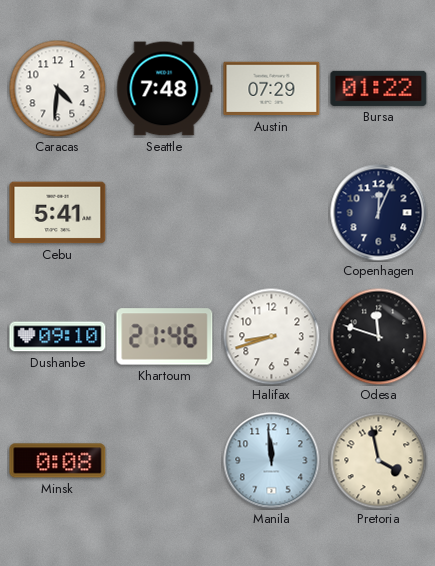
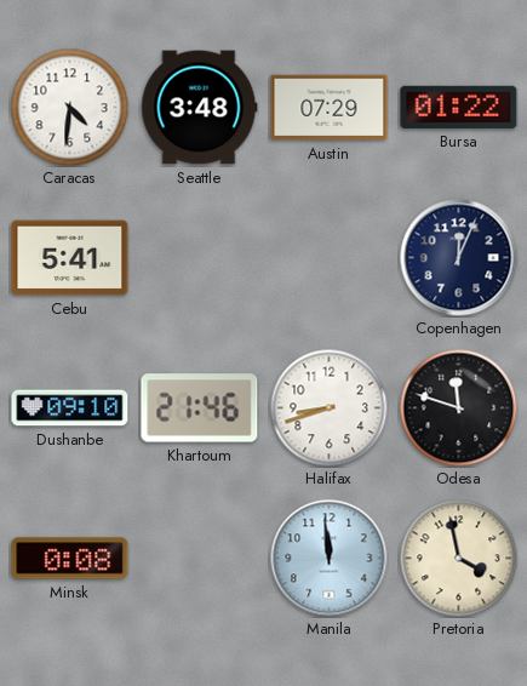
Seattle: 7:48 -> 3:48 (200, 108)
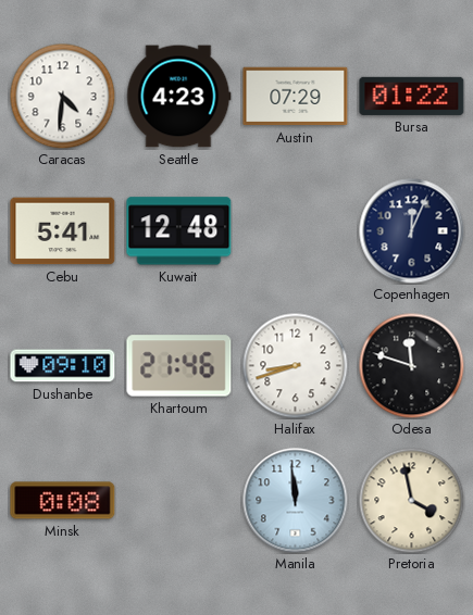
Seattle: 3:48 -> 4:23 (179, 97)
Kuwait: none -> 12:48 (179, 231)
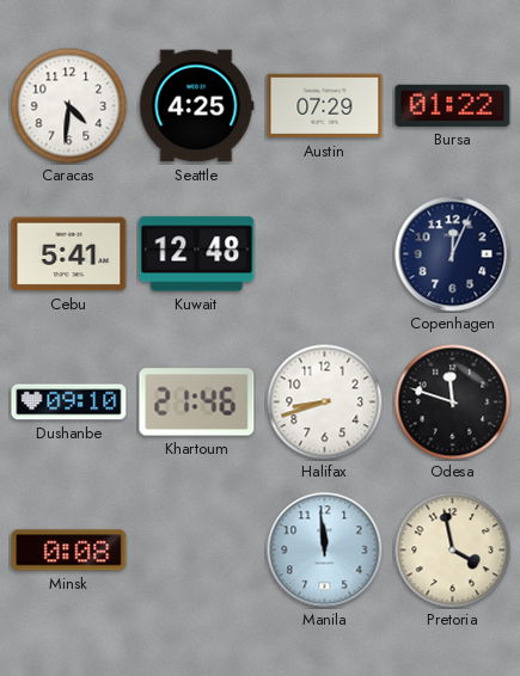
Seattle: 4:23 -> 4:25 (197, 106)
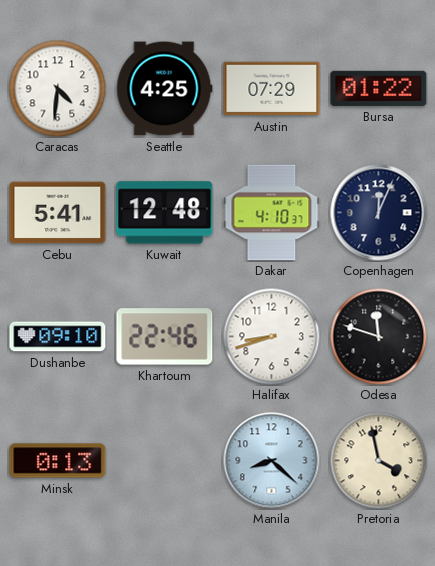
Dakar: none -> 4:10 (272, 213)
Khartoum: 21:46 -> 22:46 (165, 337)
Minsk: 0:08 -> 0:13 (58, 461)
Manila: 11:59 -> 8:22 (272, 461)
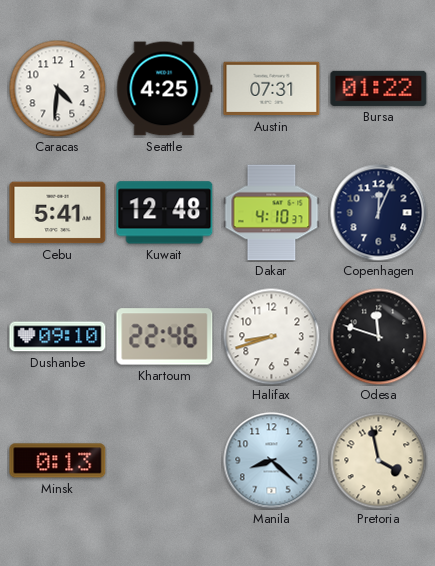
Austin: 07:29 -> 07:31 (272, 89)
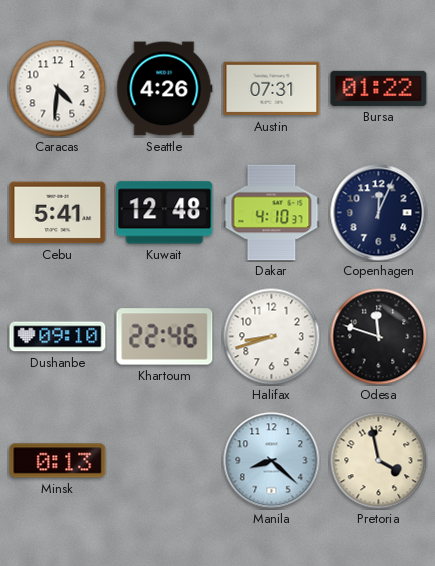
Seattle: 4:25 -> 4:26 (165, 89)
